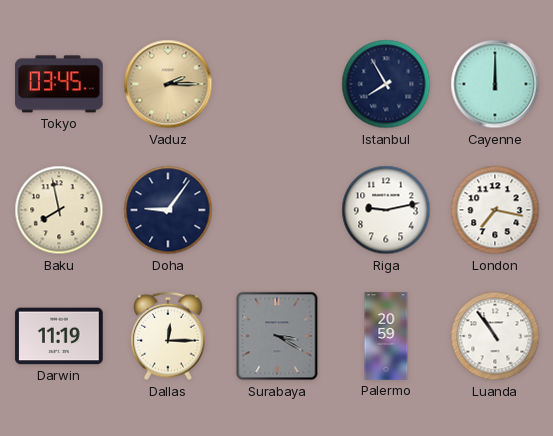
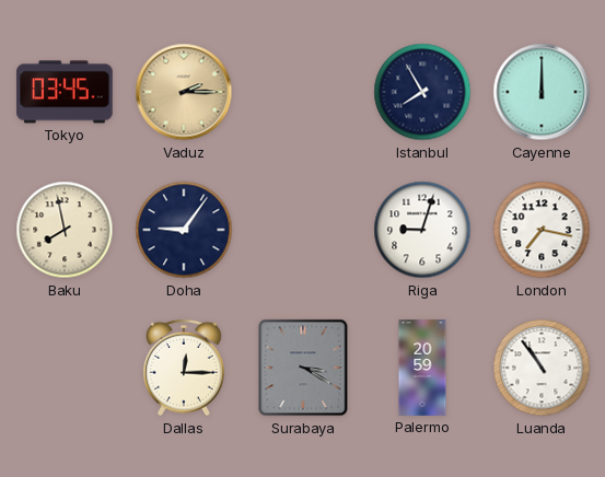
Riga: 9:13 -> 9:03 (422, 230)
Darwin: 11:19 -> none (59, 336)
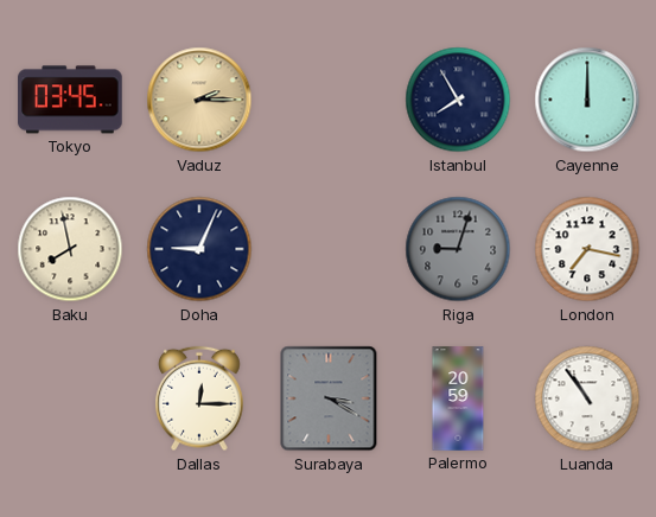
Doha: 9:06 -> 9:04 (199, 249)
Riga dial: white -> grey (458, 249)
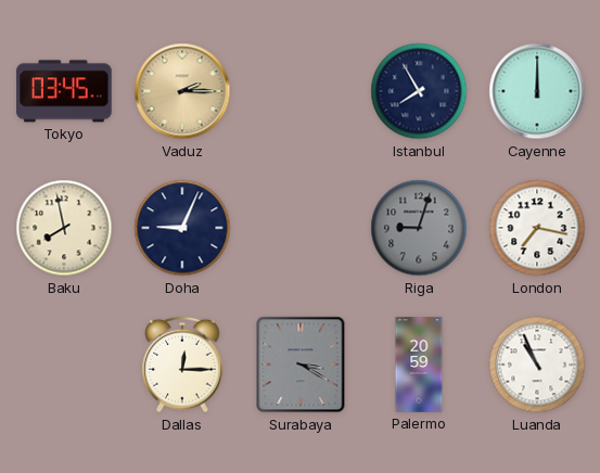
Luanda: 10:54 -> 10:56 (537, 365)
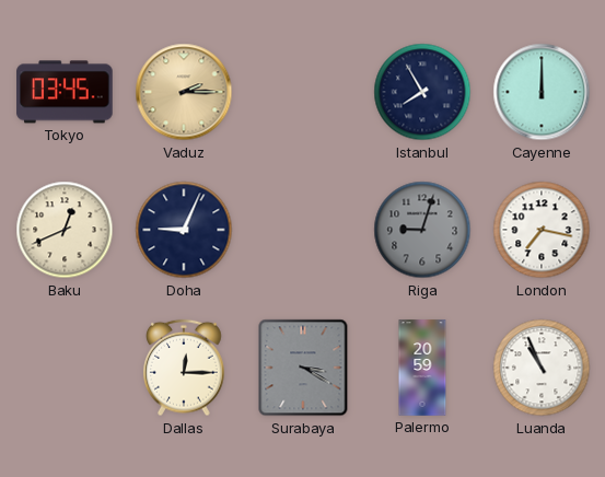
Baku: 7:58 -> 12:41 (65, 230)
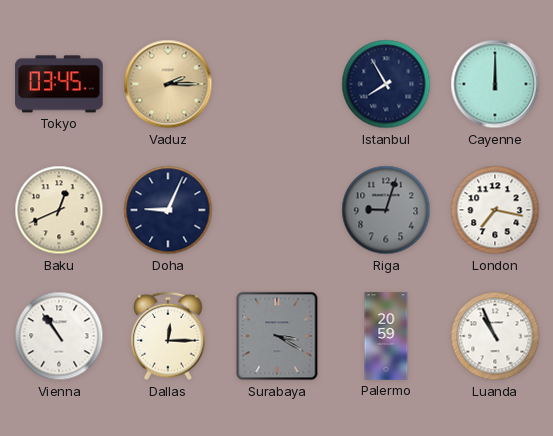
Vienna: none -> 10:54 (59, 336)
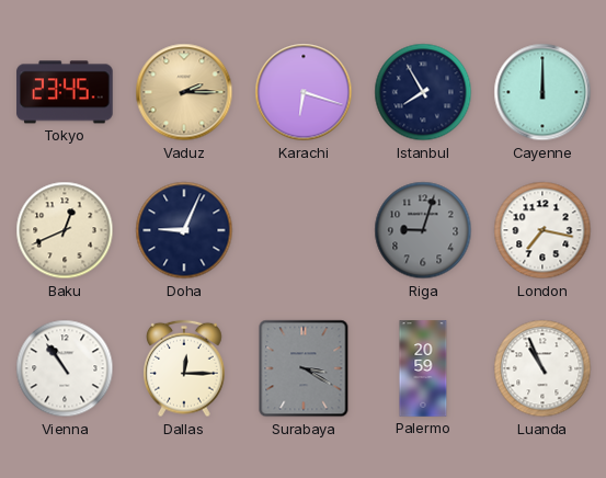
Tokyo: 03:45 -> 23:45 (65, 92)
Karachi: none -> 6:18 (304, 92)
